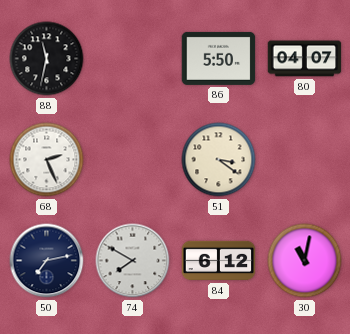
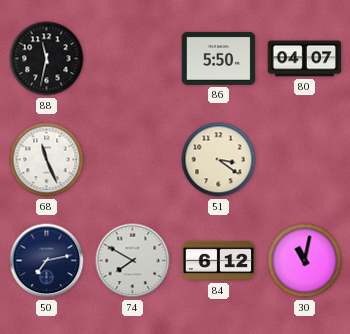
68: 2:26 -> 11:26 (47, 160)
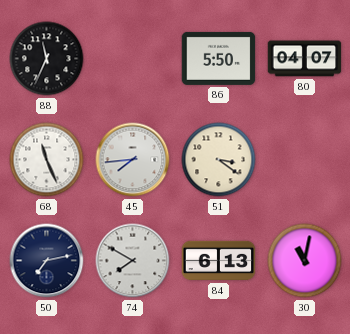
88: 11:32 -> 11:34 (47, 59)
45: none -> 7:44 (133, 160)
84: 6:12 -> 6:13 (219, 261)
